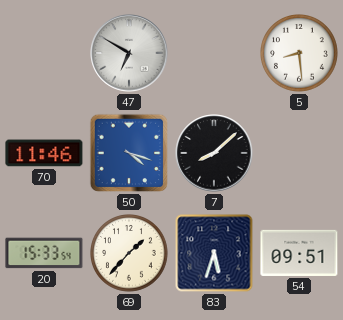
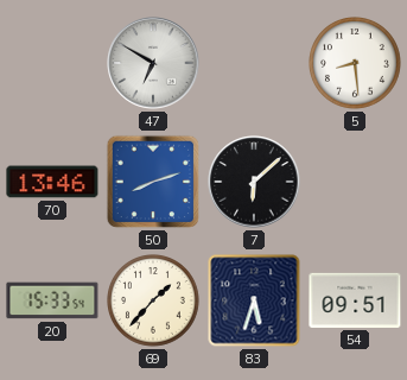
70: 11:46 -> 13:46 (52, 182)
50: 4:18 -> 8:12 (153, 182)
7: 8:08 -> 6:08 (254, 182)
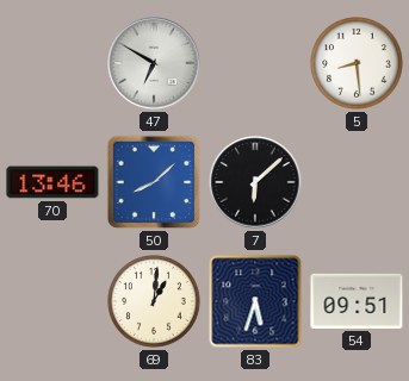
50: 8:12 -> 8:08 (154, 182)
20: 15:33 -> none (52, 300)
69: 1:37 -> 1:01 (155, 302)
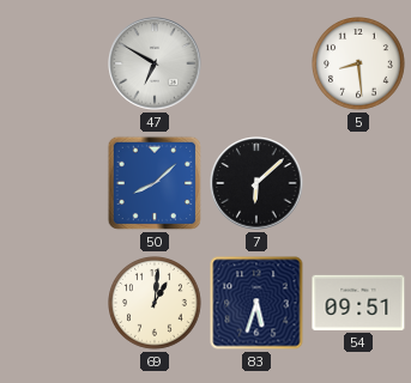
70: 13:46 -> none (52, 182)
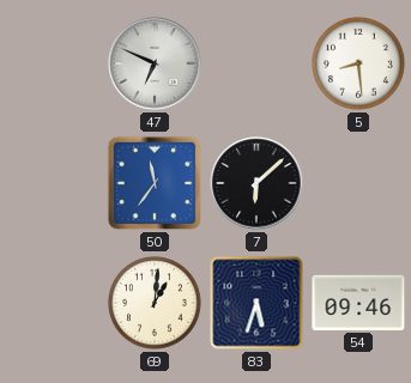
47: 6:50 -> 6:49 (155, 63)
50: 8:08 -> 11:36 (155, 183)
54: 09:51 -> 09:46 (358, 303)
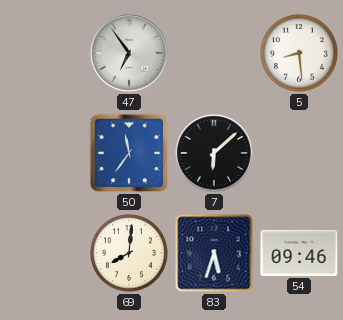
47: 6:49 -> 6:54 (129, 53)
69: 1:01 -> 8:01 (130, 254)
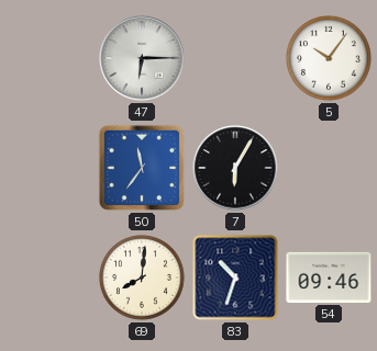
47: 6:54 -> 6:15 (142, 58)
5: 8:29 -> 10:06 (330, 59)
7: 6:08 -> 6:05 (235, 168)
83: 5:33 -> 10:33 (235, 278)
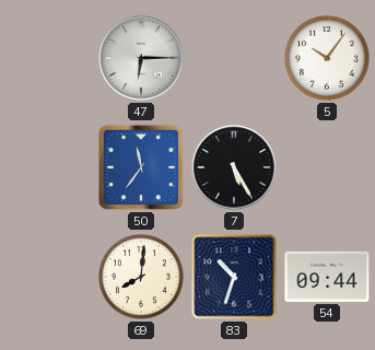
7: 6:05 -> 5:25 (234, 167)
54: 09:46 -> 09:44 (327, 277)
